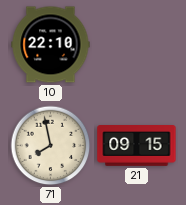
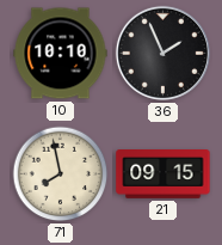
10: 22:10 -> 10:10 (61, 54)
36: none -> 1:56 (162, 53)
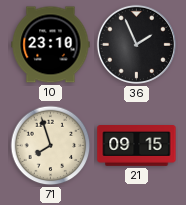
10: 10:10 -> 23:10 (51, 45)
71: 7:58 -> 7:57 (51, 146)
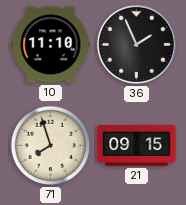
10: 23:10 -> 11:10 (51, 45)
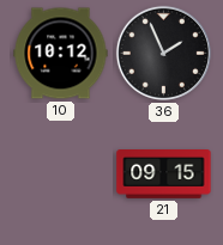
10: 11:10 -> 10:12 (61, 54)
71: 7:57 -> none (51, 146)
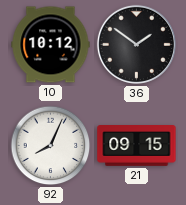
36: 1:56 -> 1:51 (136, 44)
92: none -> 8:04 (51, 146)
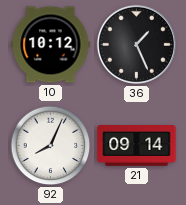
36: 1:51 -> 1:26 (136, 44)
21: 09:15 -> 09:14 (137, 146)
